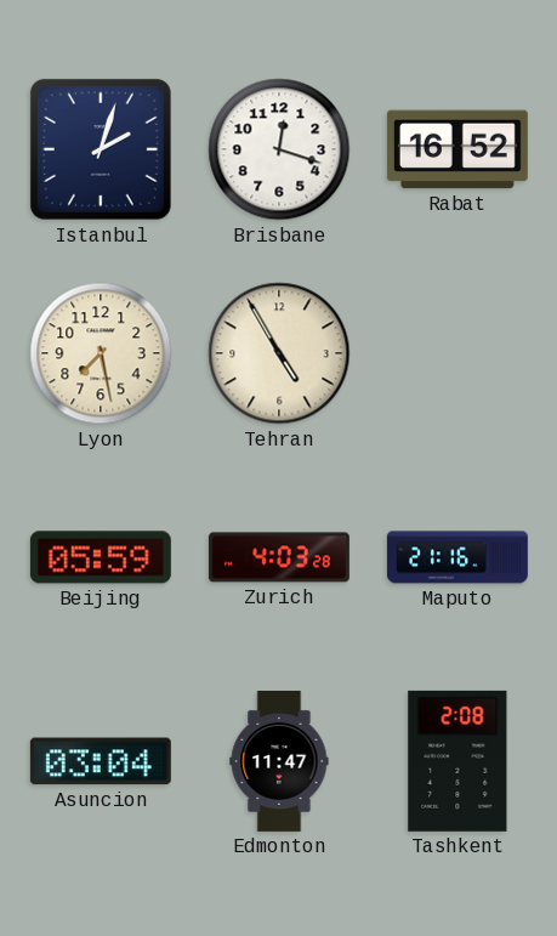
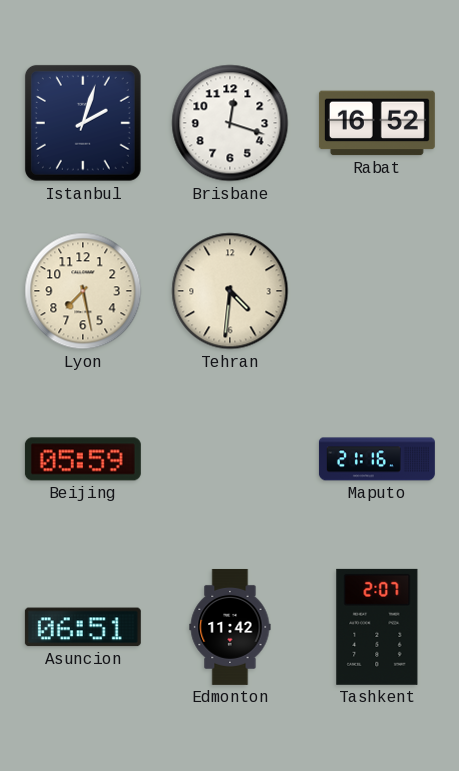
Tehran: 4:55 -> 4:31 (230, 291)
Zurich: 4:03 -> none (279, 557)
Asuncion: 03:04 -> 06:51 (83, 627)
Edmonton: 11:47 -> 11:42 (230, 627)
Tashkent: 2:08 -> 2:07 (377, 627)
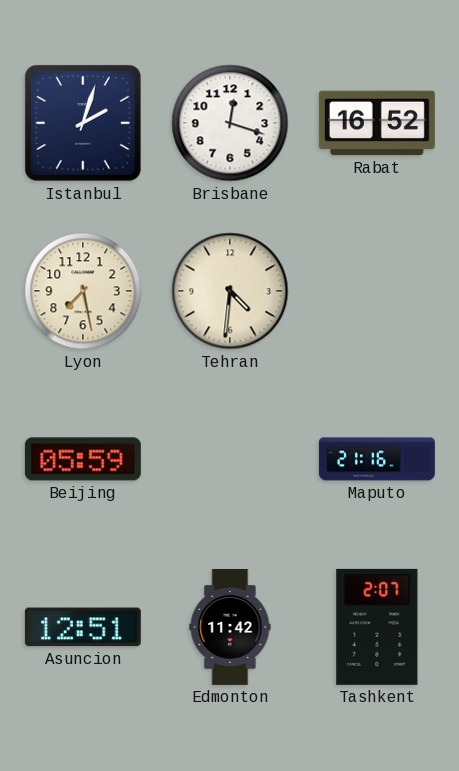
Asuncion: 06:51 -> 12:51 (83, 627)
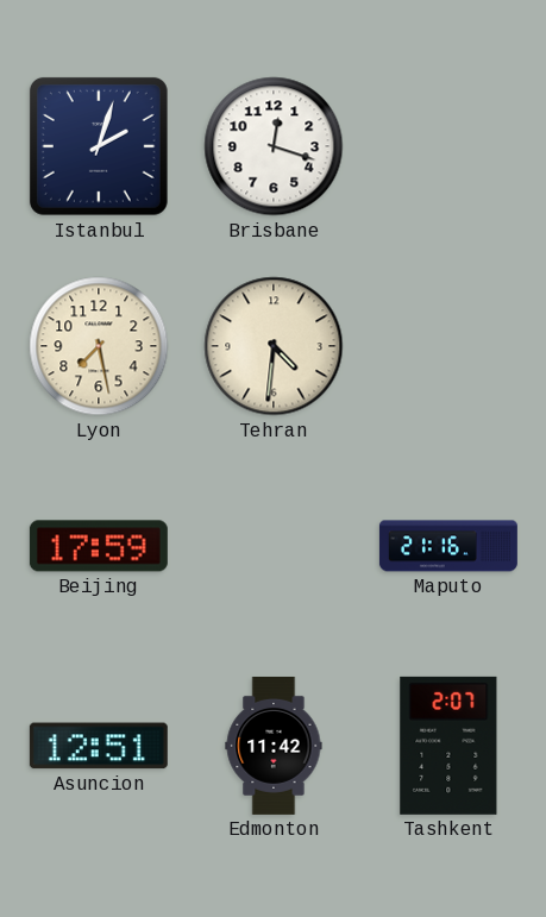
Rabat: 16:52 -> none (377, 123)
Beijing: 05:59 -> 17:59 (99, 546)
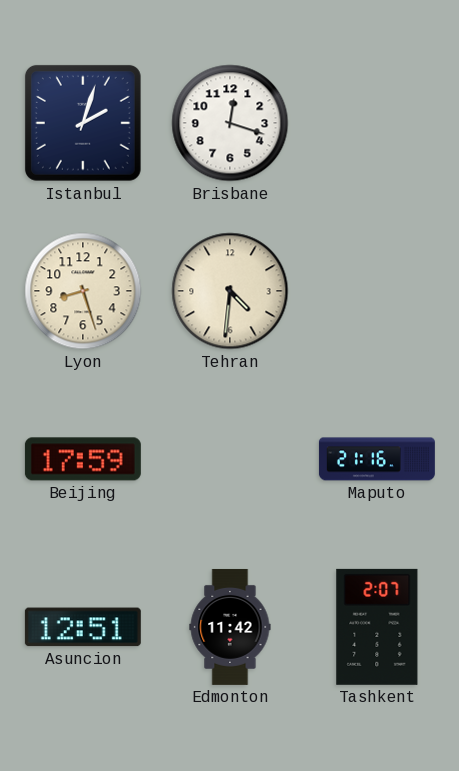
Lyon: 7:28 -> 8:27 (83, 291)
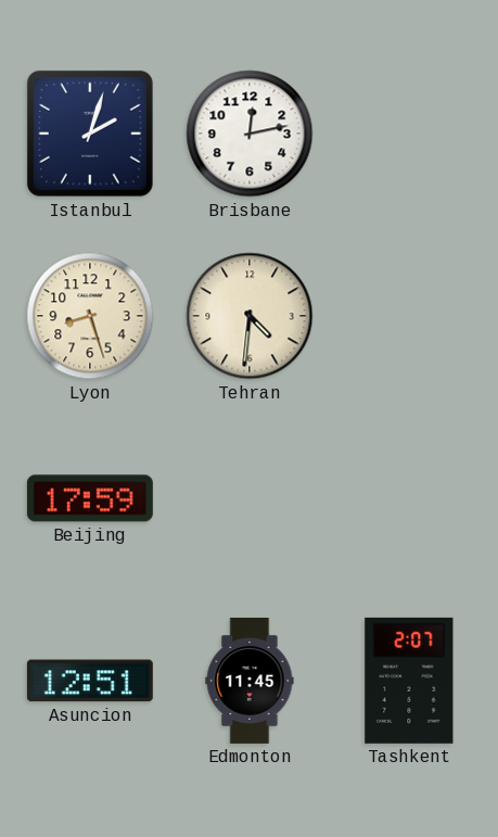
Brisbane: 12:18 -> 12:13 (250, 134)
Maputo: 21:16 -> none (377, 459)
Edmonton: 11:42 -> 11:45 (250, 681)
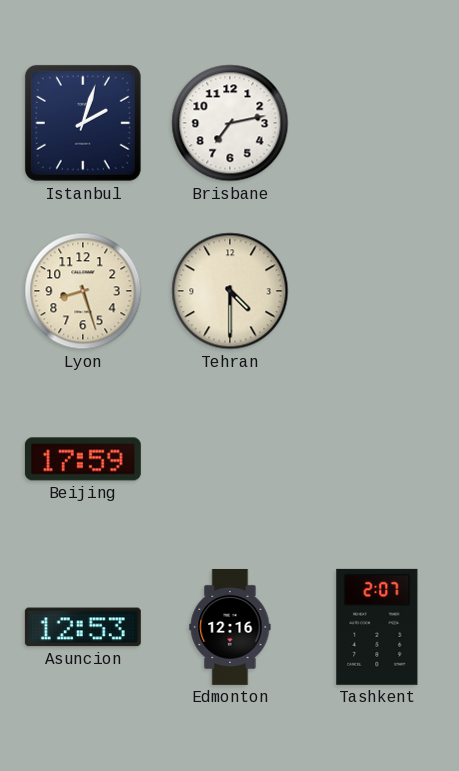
Brisbane: 12:13 -> 7:13 (230, 123)
Tehran: 4:31 -> 4:30 (230, 291)
Asuncion: 12:51 -> 12:53 (83, 627)
Edmonton: 11:45 -> 12:16 (230, 627)
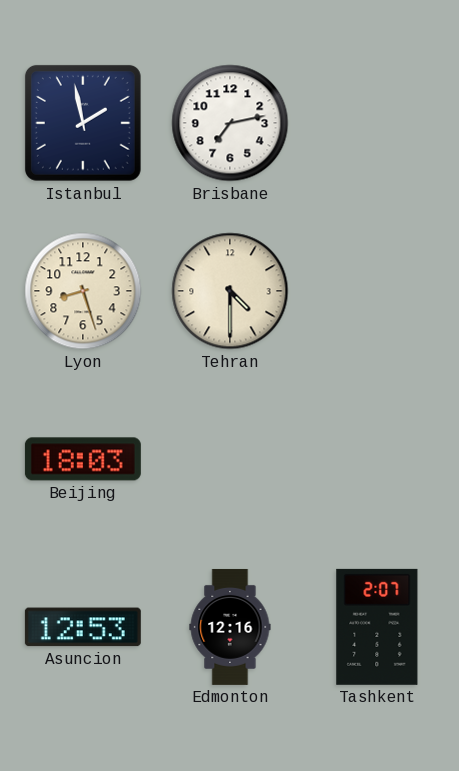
Istanbul: 2:03 -> 1:58 (83, 123)
Beijing: 17:59 -> 18:03 (83, 459)
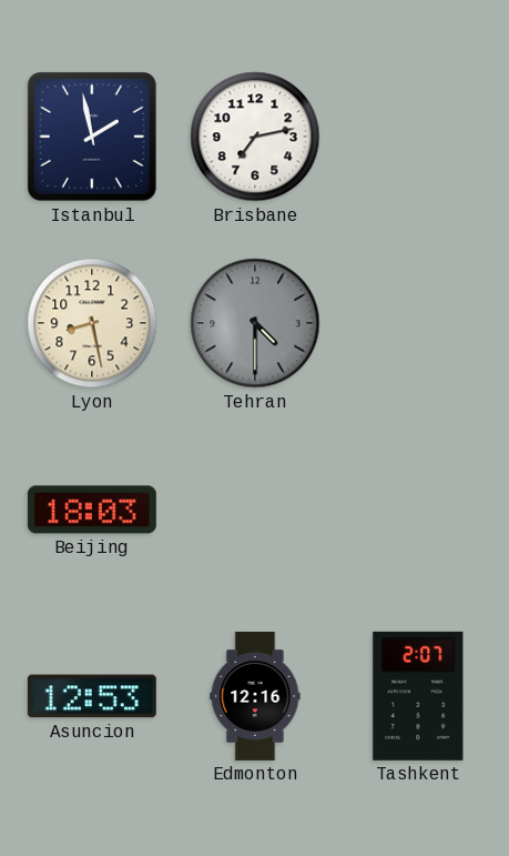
Lyon: 8:27 -> 8:28 (92, 323)
Tehran dial: cream -> grey (255, 323)
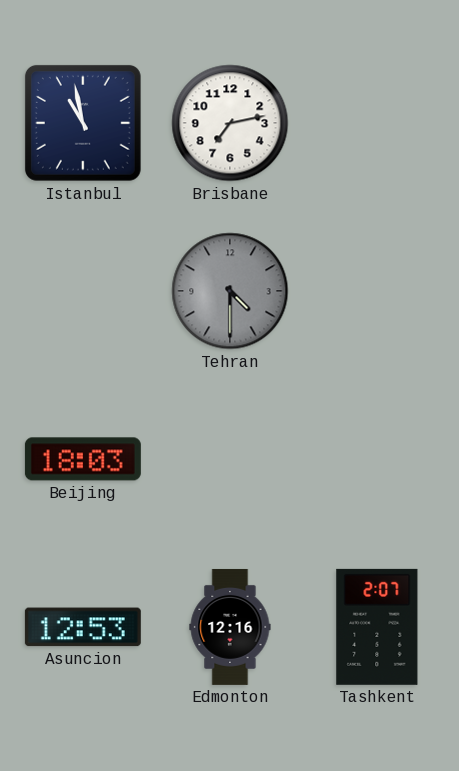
Istanbul: 1:58 -> 10:58 (83, 123)
Lyon: 8:28 -> none (92, 323)
